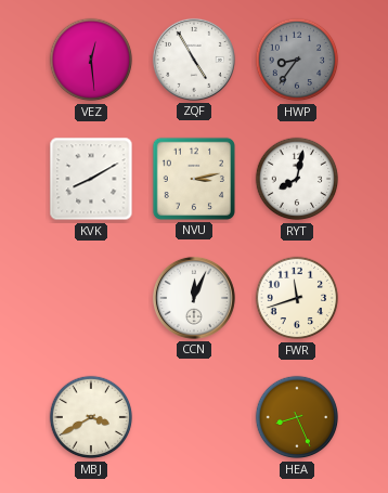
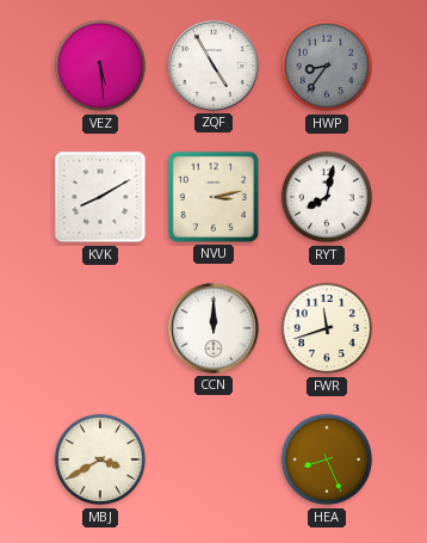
VEZ: 12:29 -> 5:29 (100, 66)
CCN: 12:04 -> 12:00 (213, 328)
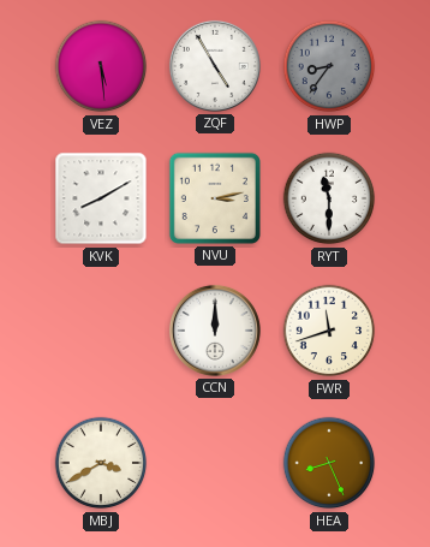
RYT: 8:02 -> 11:30 (329, 198)
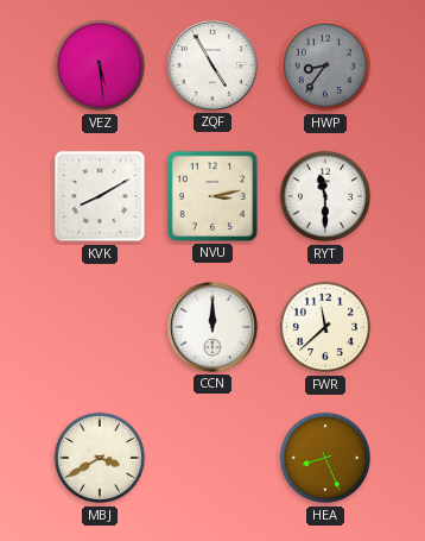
FWR: 11:42 -> 11:38 (325, 327)
